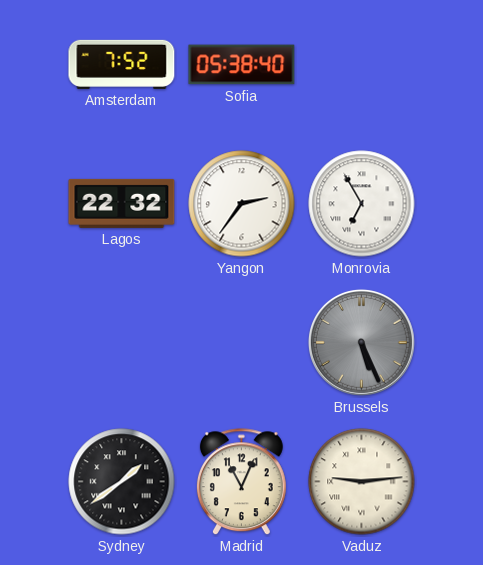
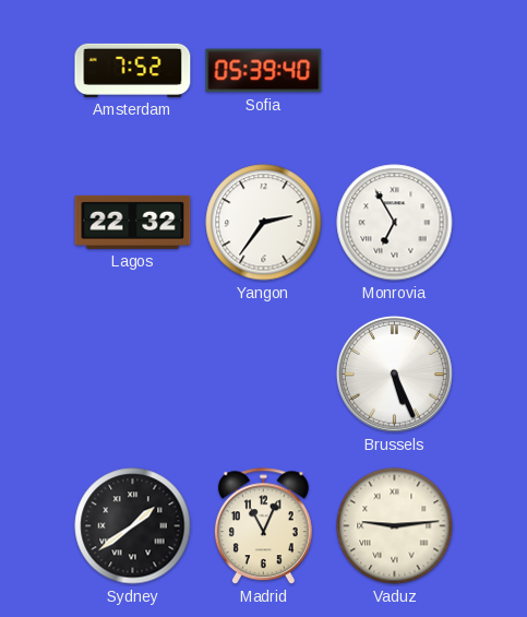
Sofia: 05:38 -> 05:39 (264, 71)
Brussels dial: grey -> white (394, 373)
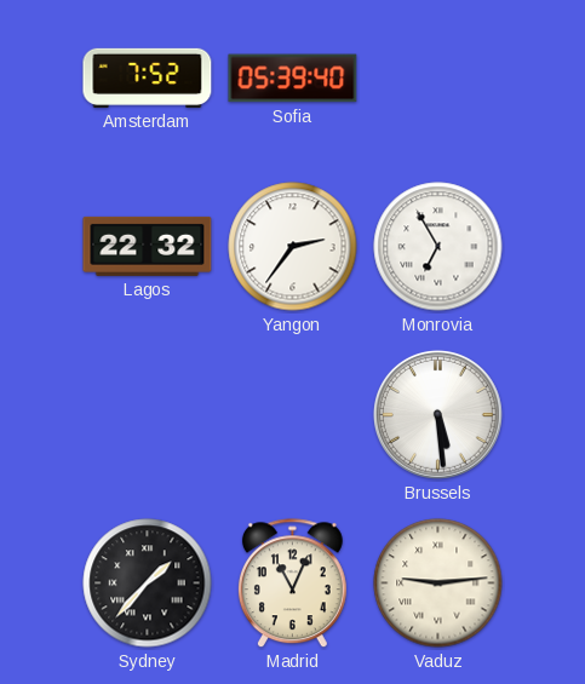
Brussels: 5:26 -> 5:29 (437, 414)
Sydney: 1:39 -> 1:37 (148, 584)
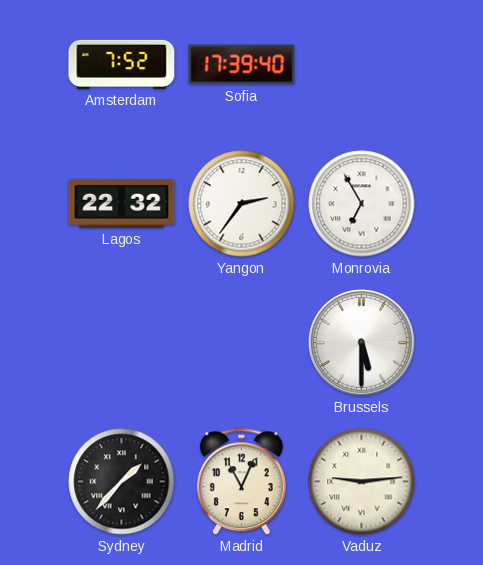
Sofia: 05:39 -> 17:39 (242, 65)
Brussels: 5:29 -> 5:30 (361, 342)
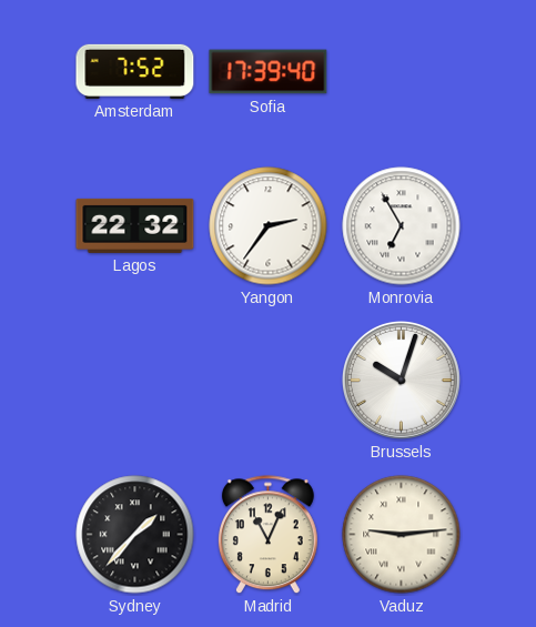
Brussels: 5:30 -> 10:03 (401, 380)
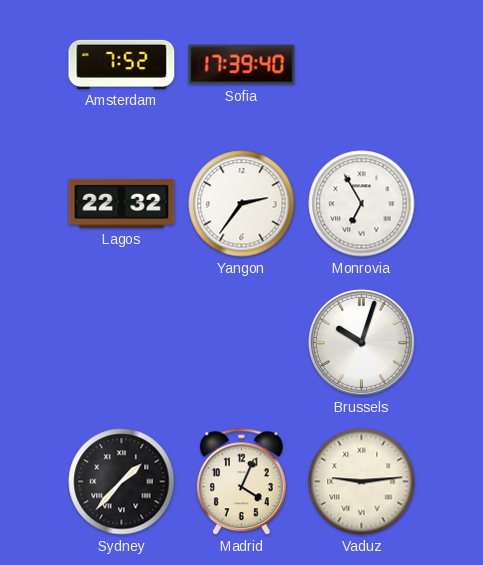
Madrid: 11:04 -> 4:04 (241, 482)
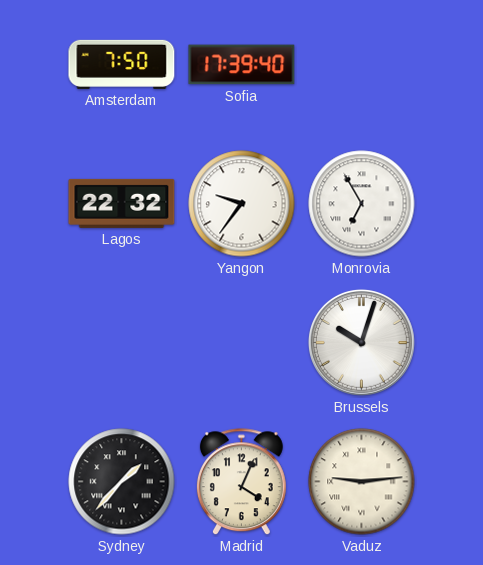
Amsterdam: 7:52 -> 7:50 (122, 64)
Yangon: 2:36 -> 9:36 (242, 204)
